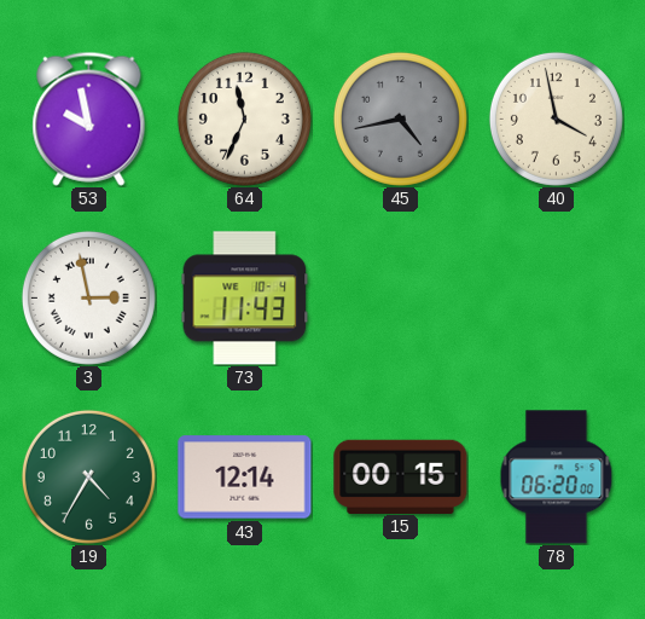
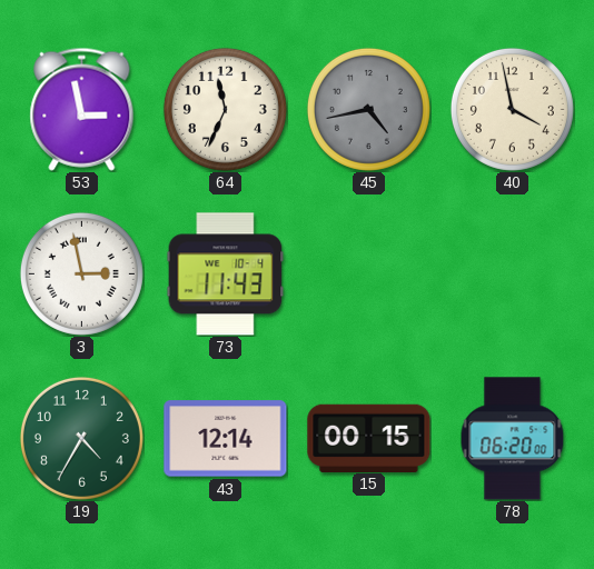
53: 9:58 -> 2:58 (82, 109)
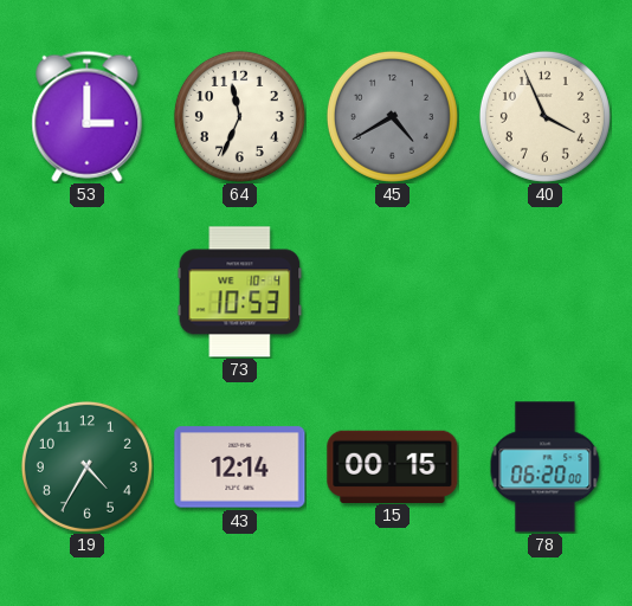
53: 2:58 -> 3:00 (88, 116)
45: 4:43 -> 4:40 (392, 116)
40: 3:58 -> 3:56 (544, 116)
3: 2:58 -> none (81, 273)
73: 11:43 -> 10:53 (240, 292)
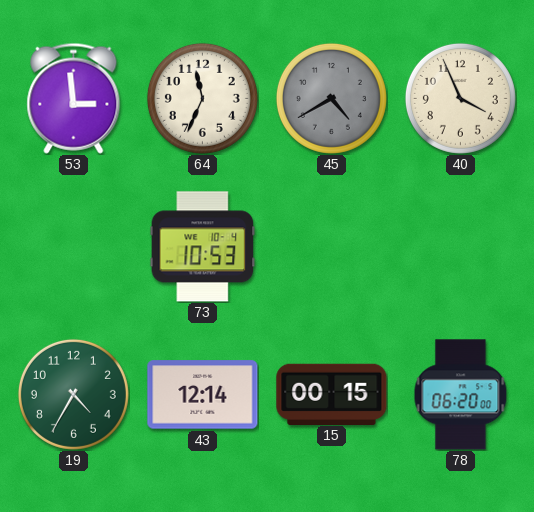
53: 3:00 -> 2:59 (74, 98)
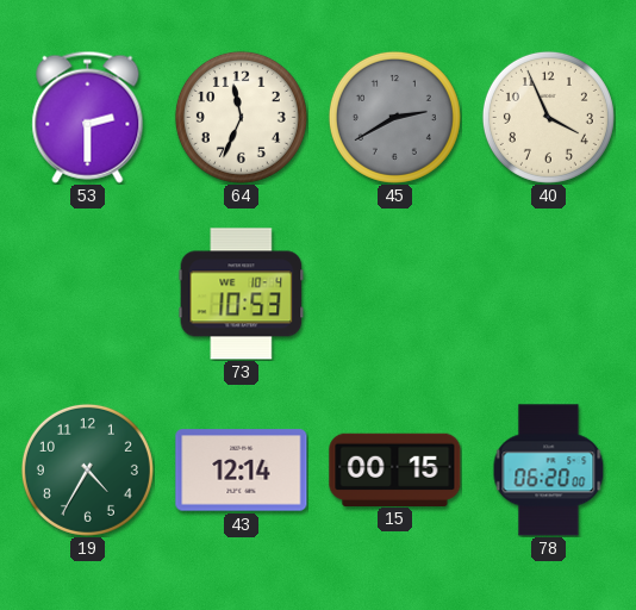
53: 2:59 -> 2:30 (88, 117)
45: 4:40 -> 2:40 (394, 117)
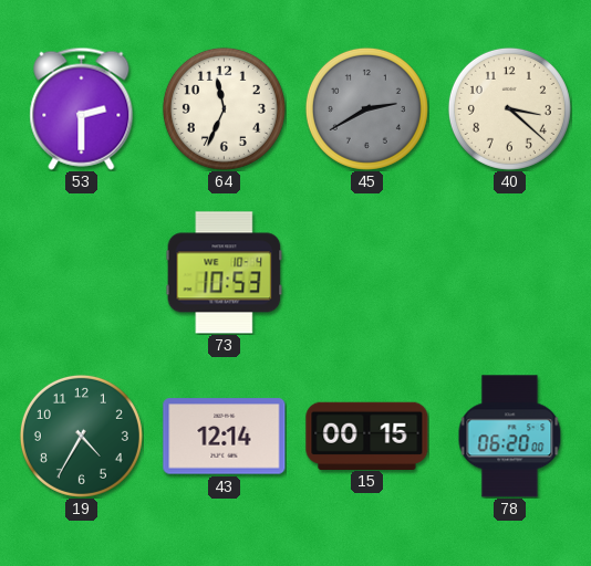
40: 3:56 -> 3:22 (509, 108)
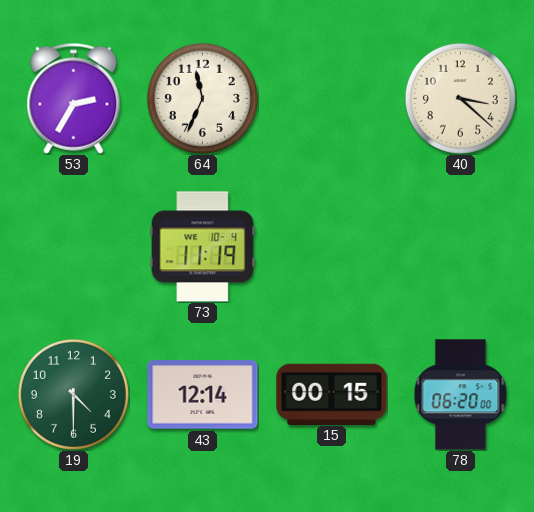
53: 2:30 -> 2:35 (74, 98)
45: 2:40 -> none (366, 108)
73: 10:53 -> 11:19 (203, 247)
19: 4:35 -> 4:30 (73, 394)
